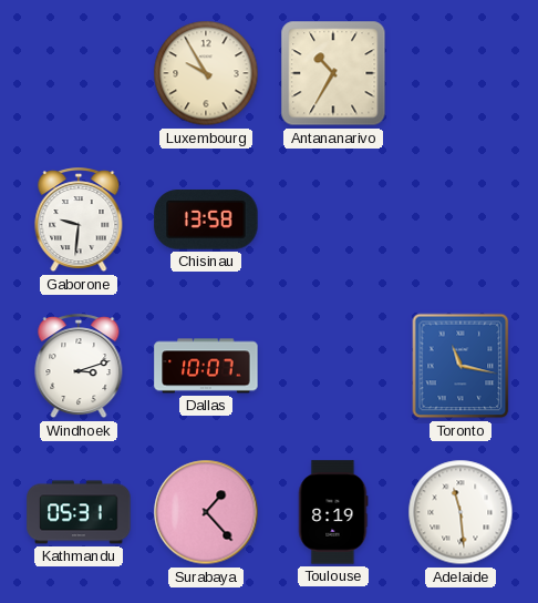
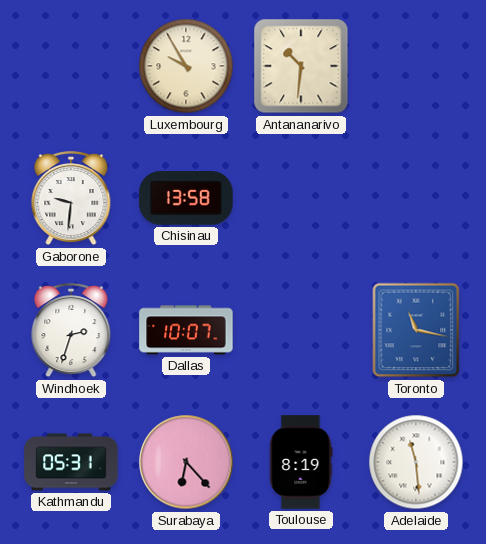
Antananarivo: 10:35 -> 10:31 (301, 66)
Windhoek: 3:12 -> 2:33 (71, 331)
Surabaya: 1:23 -> 6:23 (186, 462)
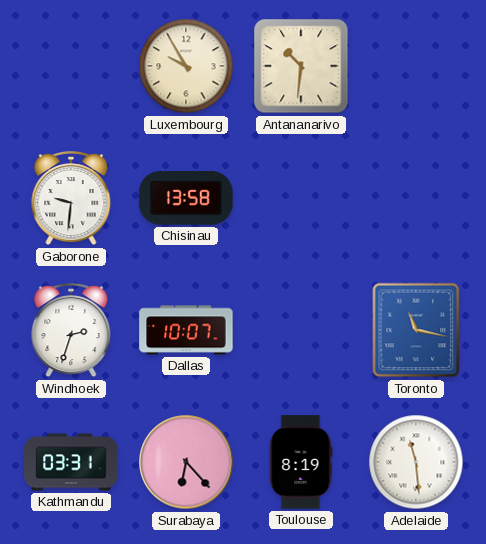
Kathmandu: 05:31 -> 03:31 (71, 462)
